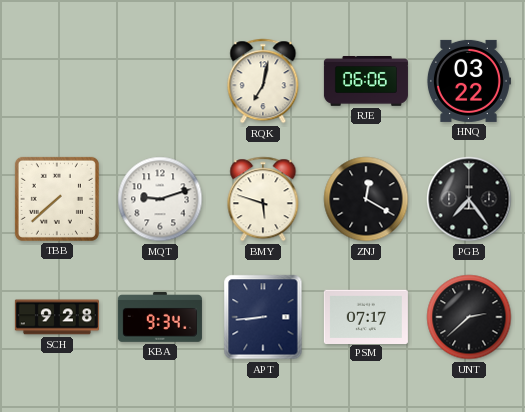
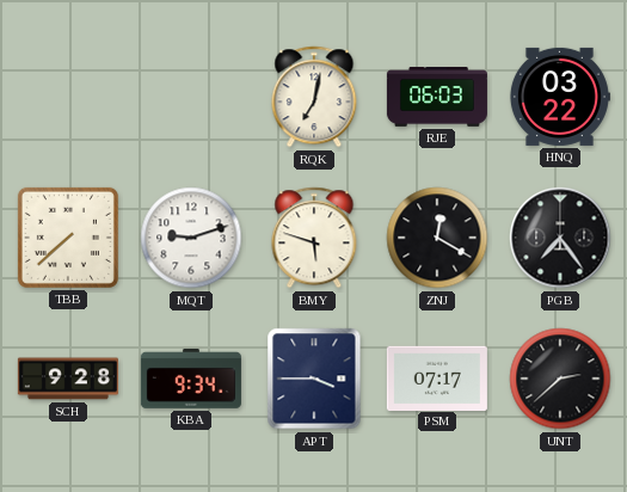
RJE: 06:06 -> 06:03 (437, 98)
APT: 8:44 -> 3:45 (314, 379)
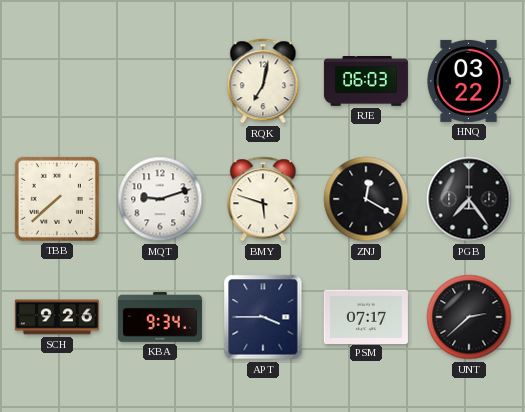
SCH: 9:28 -> 9:26 (57, 317)
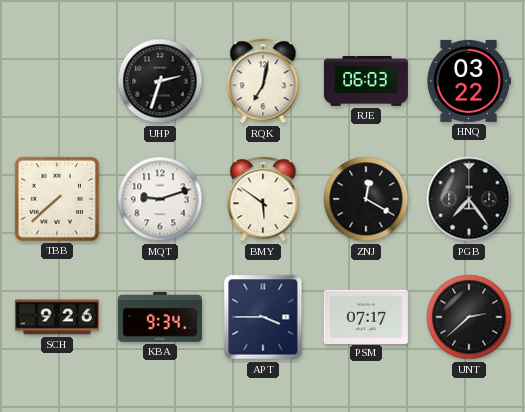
UHP: none -> 2:33 (160, 81)
BMY: 5:48 -> 5:51 (263, 199)
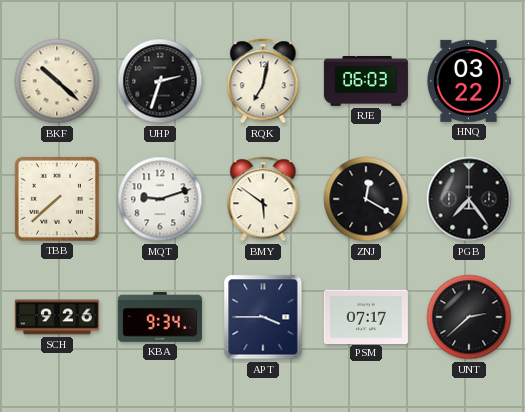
BKF: none -> 10:22 (57, 81)
